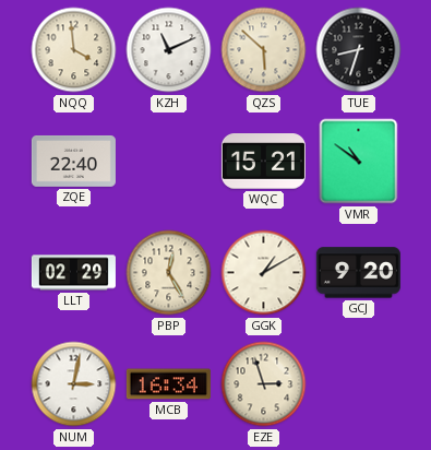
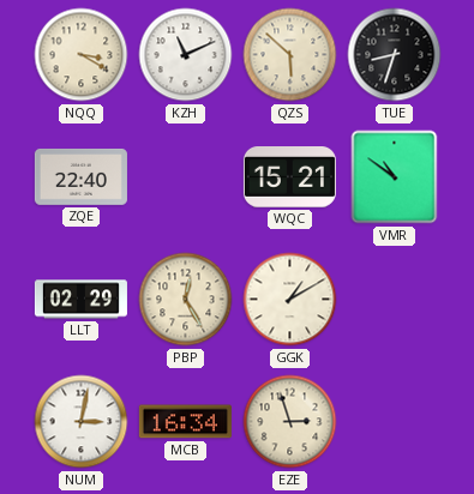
NQQ: 3:59 -> 3:20 (82, 55)
GCJ: 9:20 -> none (358, 273)
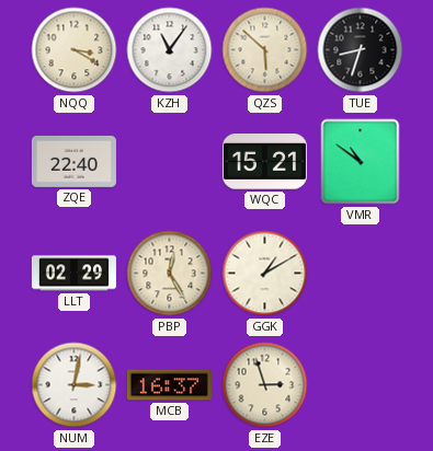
KZH: 11:11 -> 11:06 (170, 50)
MCB: 16:34 -> 16:37 (169, 385)
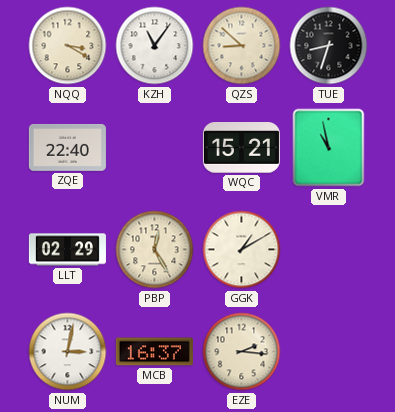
QZS: 5:52 -> 8:52 (242, 46)
VMR: 10:51 -> 10:58 (329, 148)
EZE: 2:57 -> 2:16 (242, 352)
